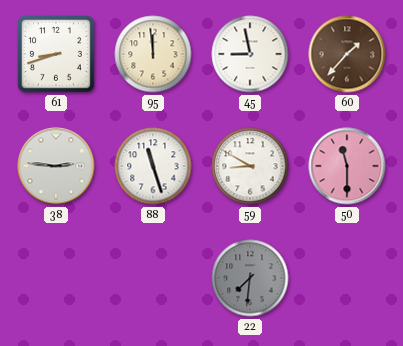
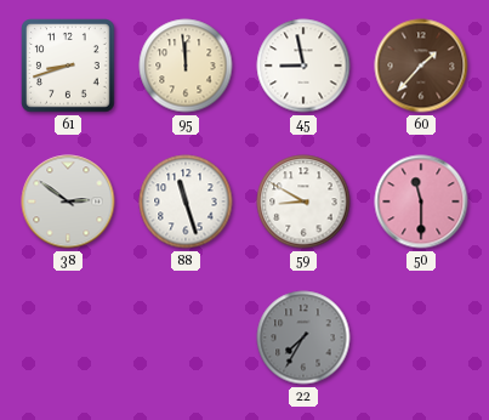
38: 2:46 -> 2:51 (68, 202)
22: 7:31 -> 7:35 (303, 337)
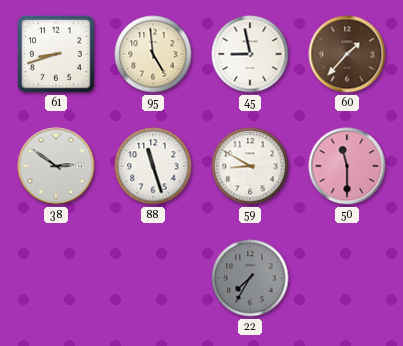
95: 11:59 -> 4:59 (153, 54)
